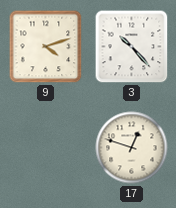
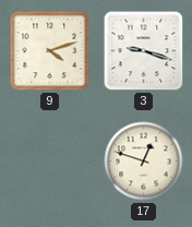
3: 10:23 -> 9:18 (144, 51)
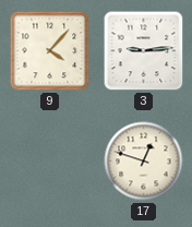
9: 4:12 -> 4:07 (50, 51)
3: 9:18 -> 9:14 (144, 51)
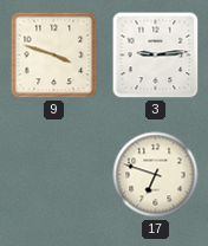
9: 4:07 -> 3:48 (54, 56)
17: 12:48 -> 6:48 (156, 175)
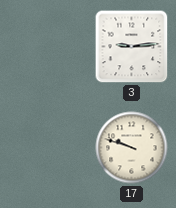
9: 3:48 -> none (54, 56)
17: 6:48 -> 9:48 (132, 148)
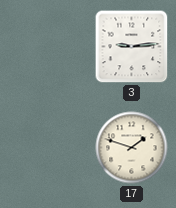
17: 9:48 -> 1:48 (132, 148)
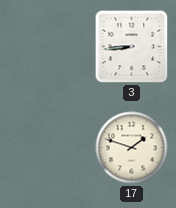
3: 9:14 -> 8:44 (132, 47)
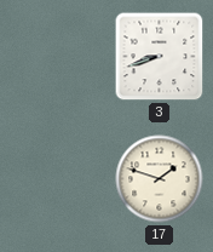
3: 8:44 -> 8:42 (160, 57)
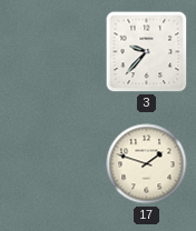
3: 8:42 -> 9:37 (147, 52)
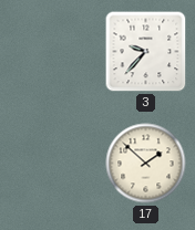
17: 1:48 -> 1:52 (146, 164)
